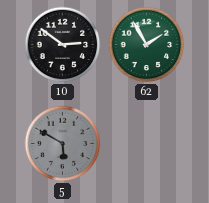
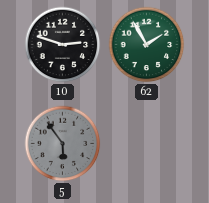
10: 2:51 -> 2:48 (63, 45)
5: 5:50 -> 5:54 (63, 144)
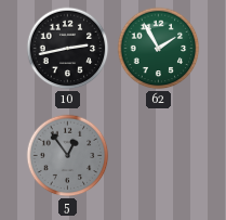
10: 2:48 -> 2:43 (68, 49)
5: 5:54 -> 12:54 (68, 156)
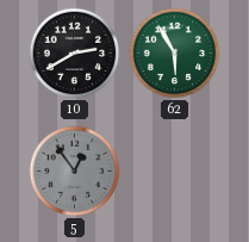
10: 2:43 -> 2:40 (75, 54)
62: 1:55 -> 5:55 (175, 54)
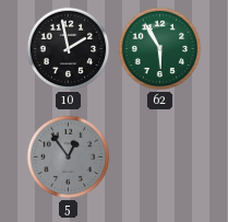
10: 2:40 -> 1:58 (69, 49)
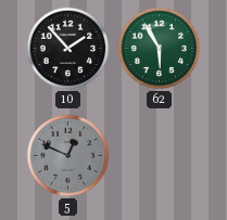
10: 1:58 -> 1:53 (68, 49)
5: 12:54 -> 12:49 (68, 156)
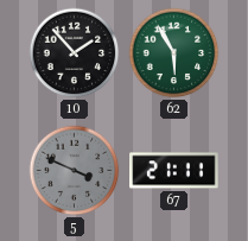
5: 12:49 -> 3:49 (75, 171)
67: none -> 21:11 (174, 171)
